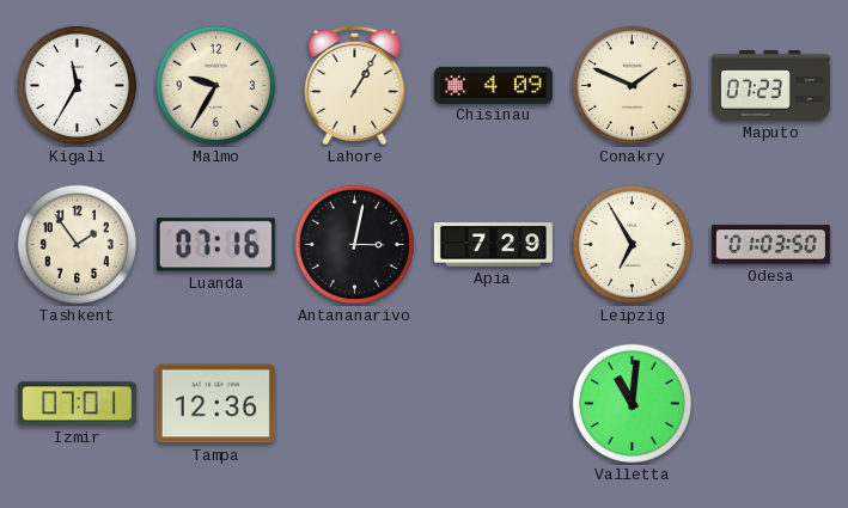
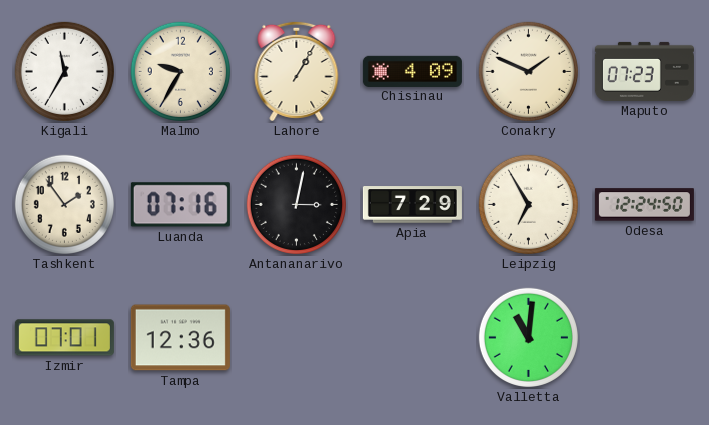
Odesa: 01:03 -> 12:24 (644, 205)
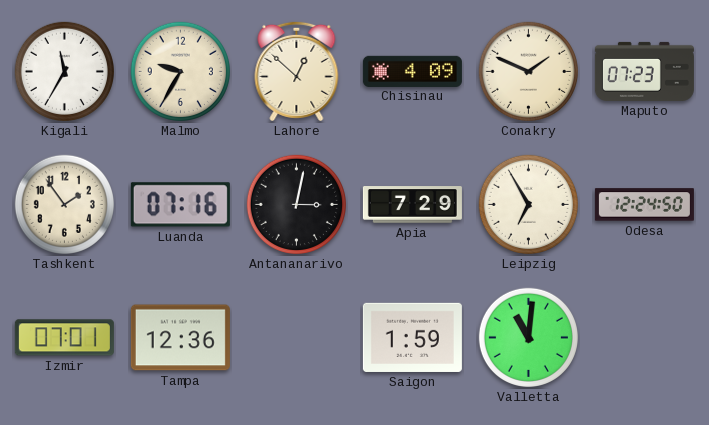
Lahore: 1:05 -> 12:52 (297, 71)
Saigon: none -> 1:59 (412, 337)
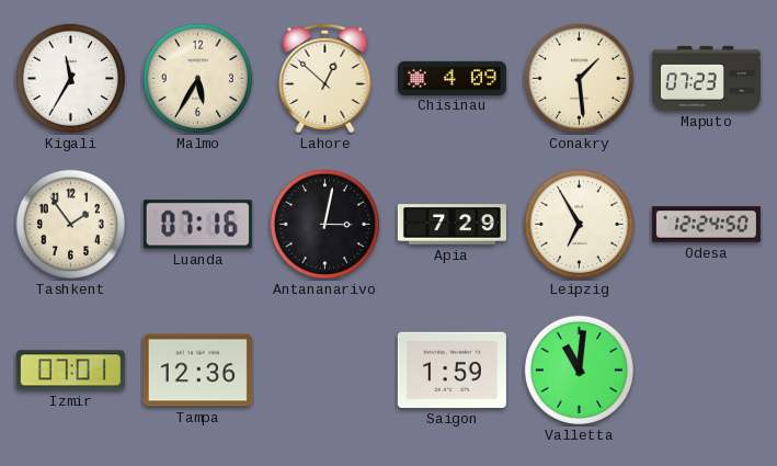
Malmo: 9:35 -> 5:35 (197, 78)
Conakry: 1:49 -> 1:29 (579, 78)
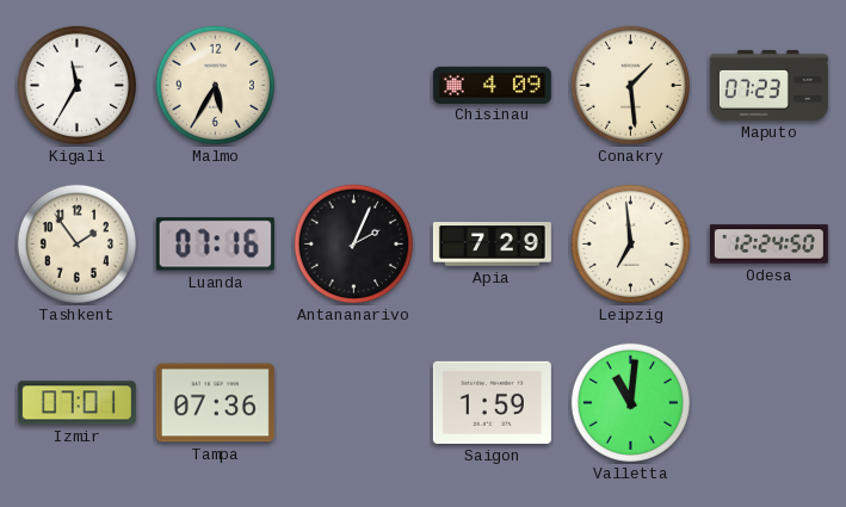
Lahore: 12:52 -> none (325, 78)
Antananarivo: 3:02 -> 2:04 (353, 243)
Leipzig: 6:55 -> 6:59 (630, 243)
Tampa: 12:36 -> 07:36 (215, 403)
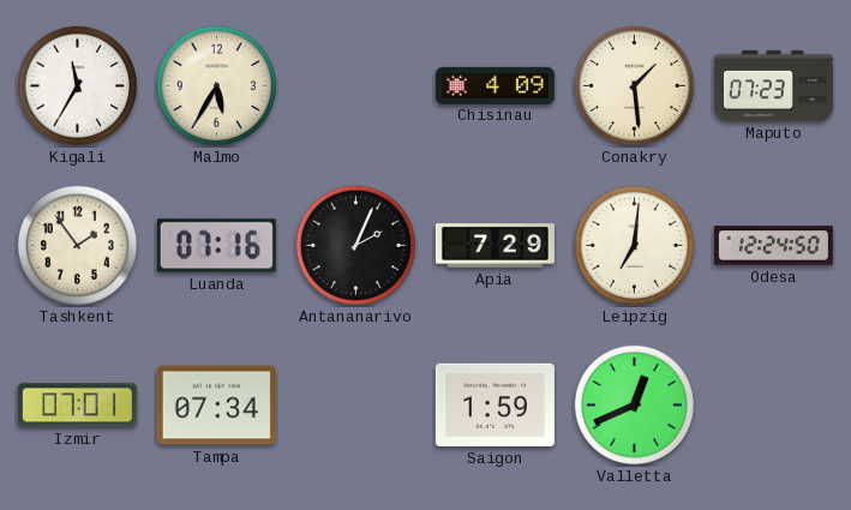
Leipzig: 6:59 -> 7:01 (634, 245)
Tampa: 07:36 -> 07:34 (216, 406)
Valletta: 11:01 -> 12:41 (634, 404)
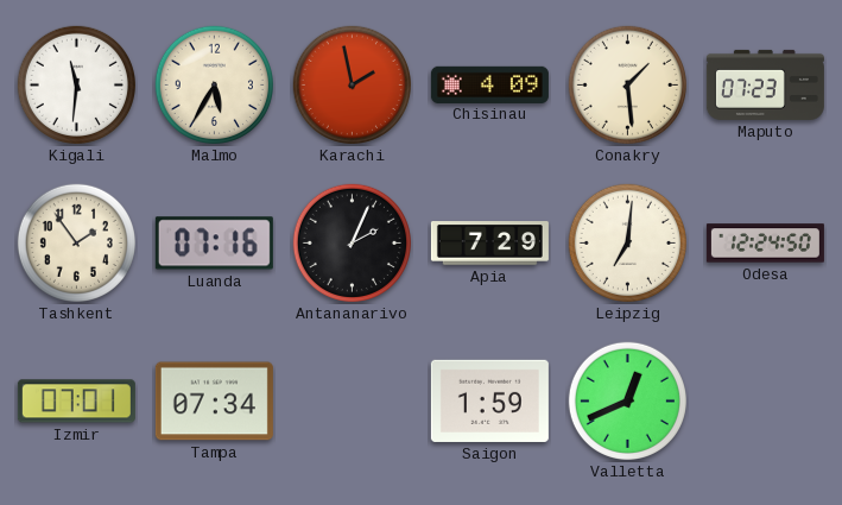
Kigali: 11:35 -> 11:31 (76, 84)
Karachi: none -> 1:58 (352, 84)
